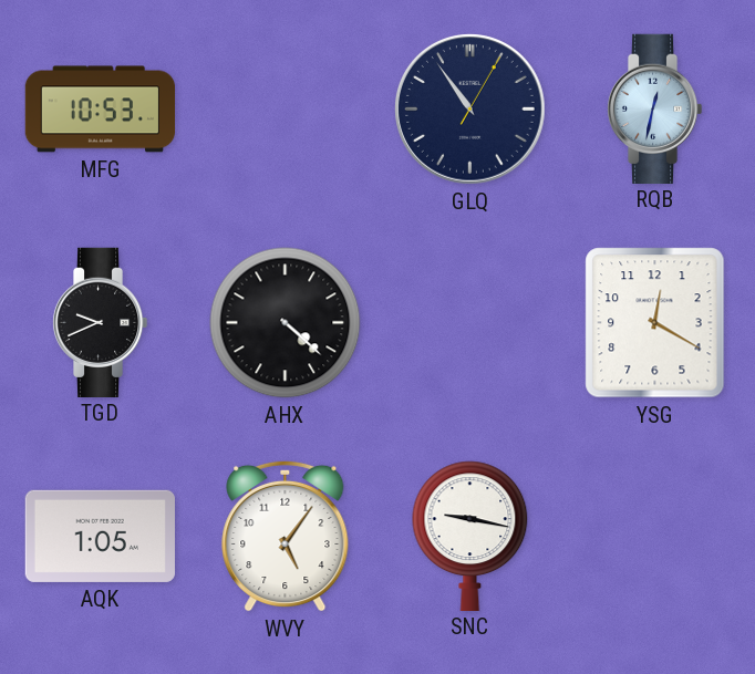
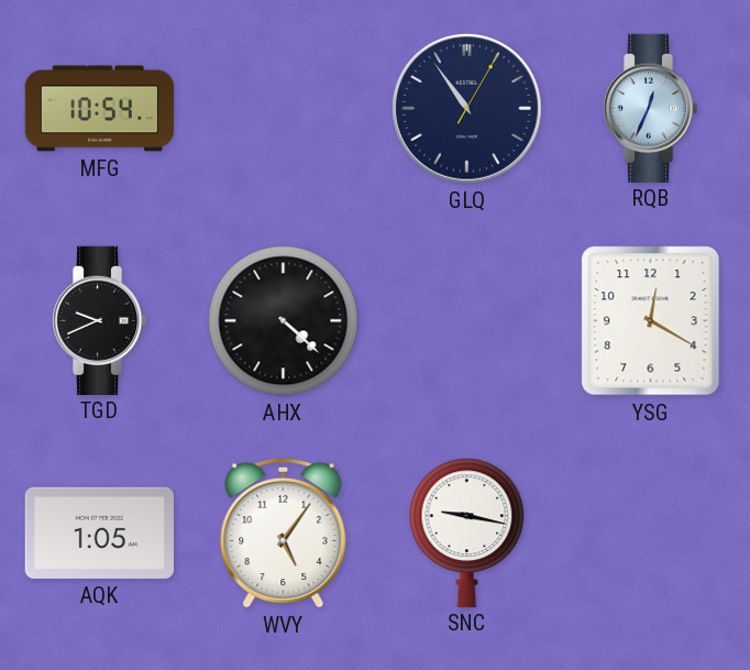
MFG: 10:53 -> 10:54 (100, 109)
RQB: 12:32 -> 12:34 (650, 108)
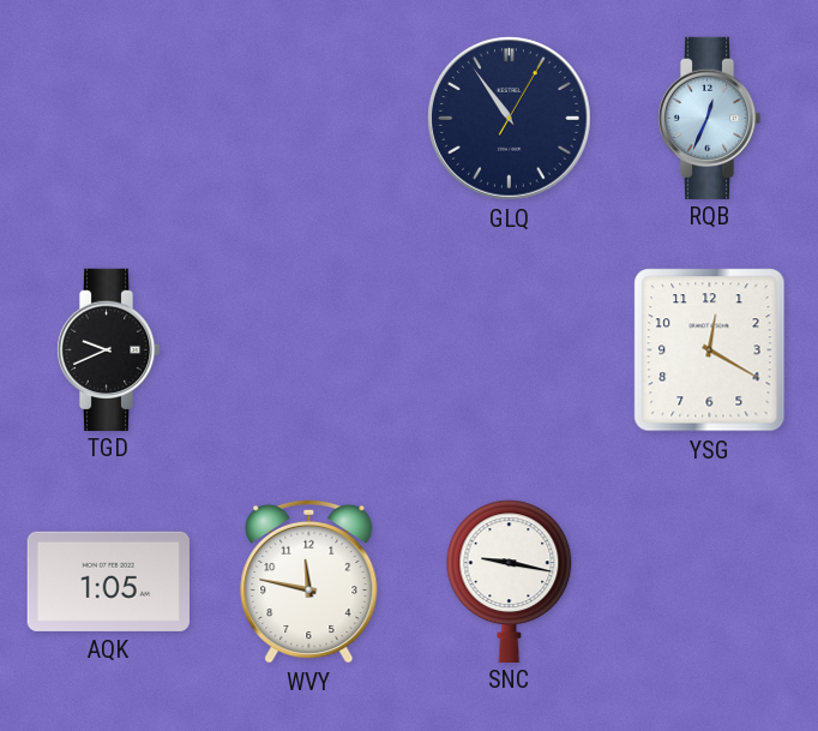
MFG: 10:54 -> none (100, 109)
AHX: 4:22 -> none (284, 321)
WVY: 5:06 -> 11:47 (309, 581)
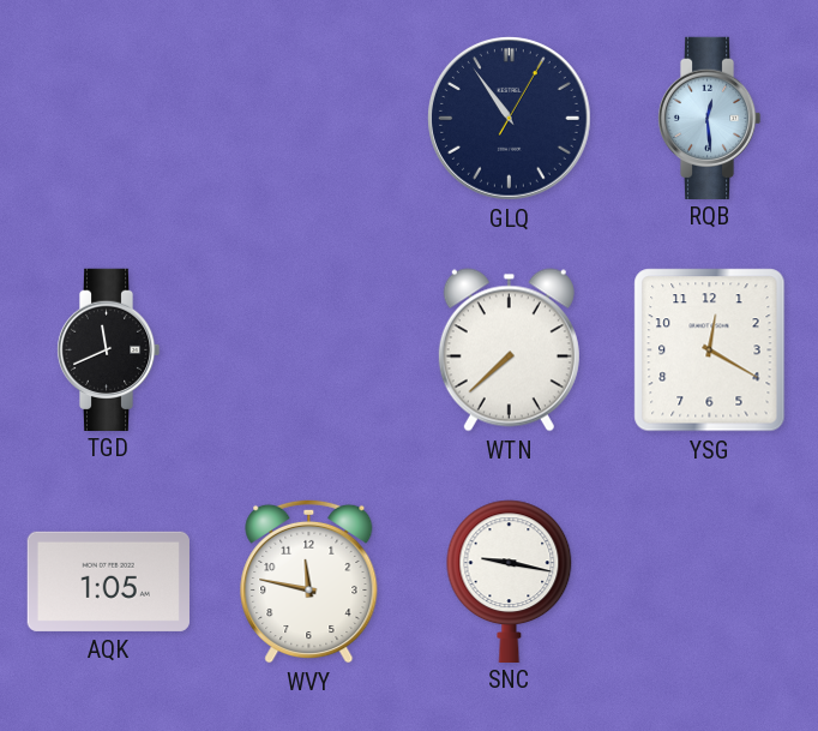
RQB: 12:34 -> 12:29 (709, 118)
TGD: 9:41 -> 11:41 (108, 349)
WTN: none -> 7:38 (509, 350)
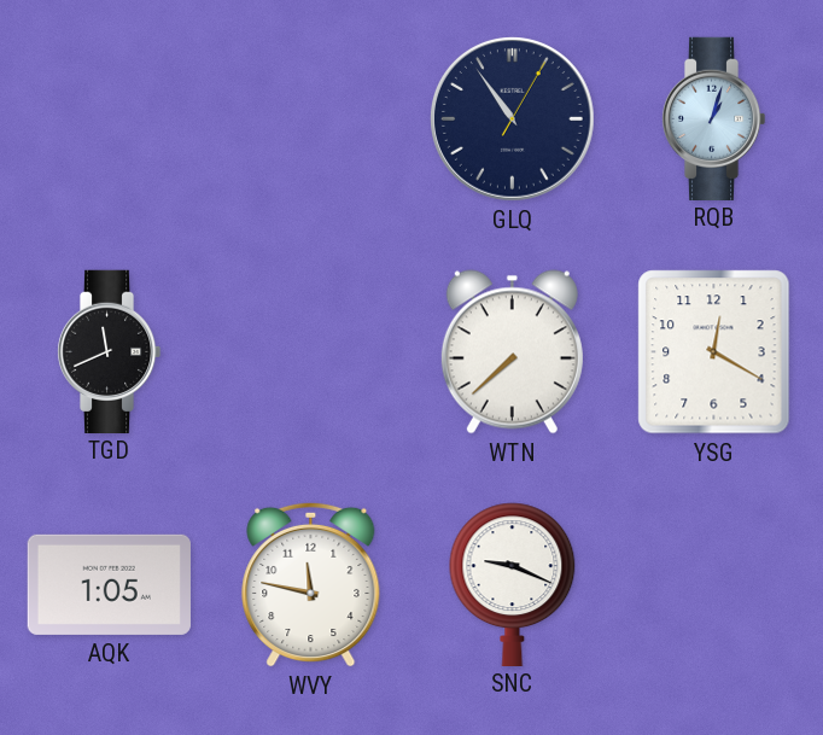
RQB: 12:29 -> 1:03 (713, 118)
SNC: 9:17 -> 9:19 (513, 584)
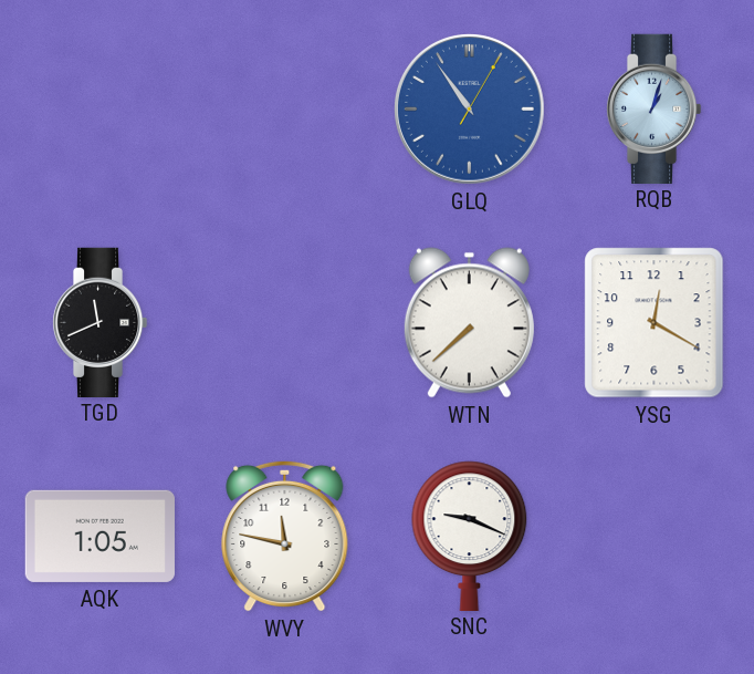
GLQ dial: navy -> blue (470, 110)
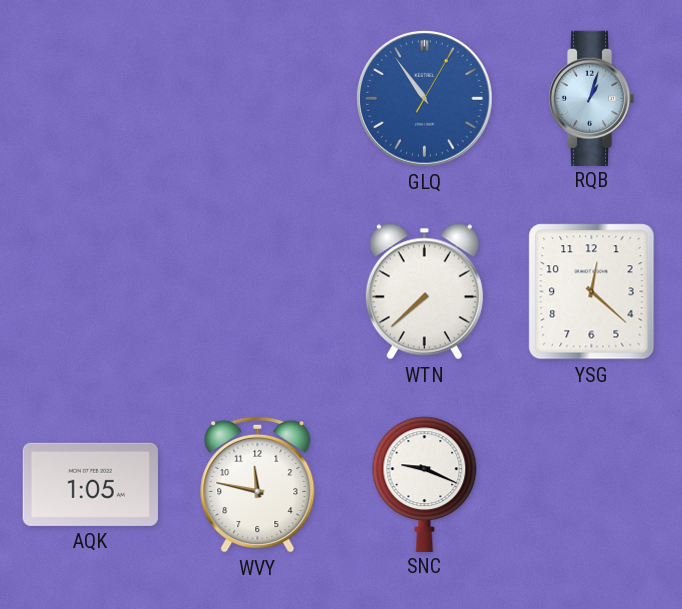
TGD: 11:41 -> none (100, 322)
YSG: 12:20 -> 12:22 (592, 292)
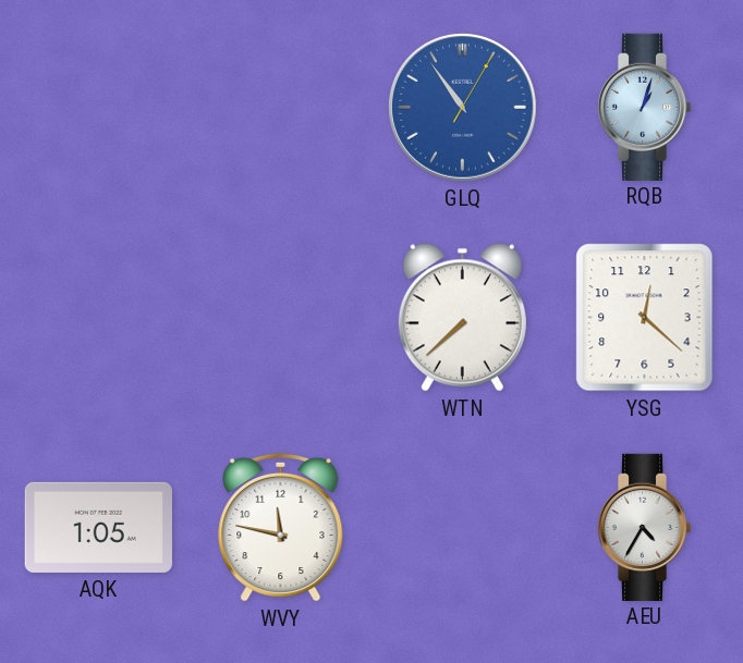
SNC: 9:19 -> none (425, 484)
AEU: none -> 4:35 (644, 527)
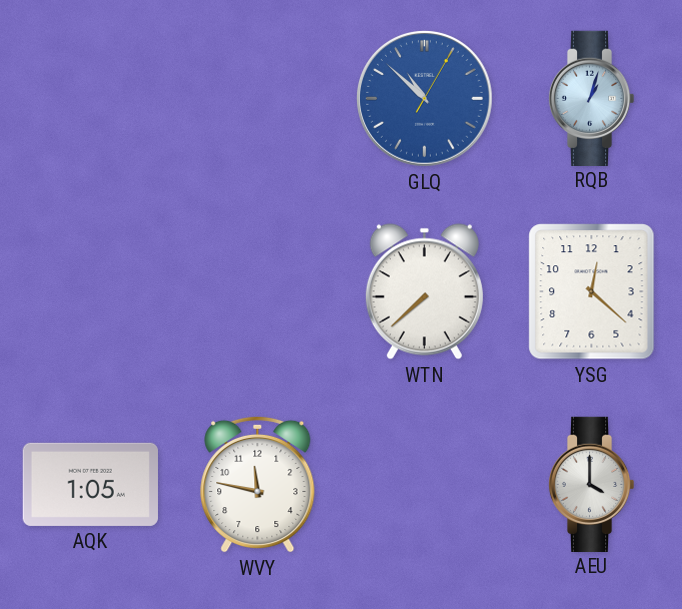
GLQ: 10:54 -> 10:52 (425, 99)
AEU: 4:35 -> 4:00 (591, 484)
